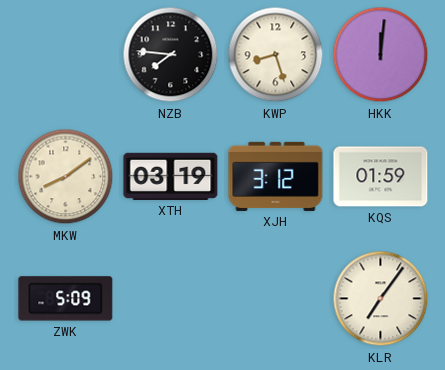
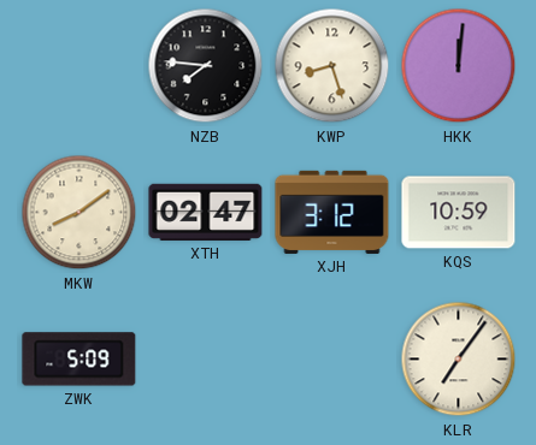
XTH: 03:19 -> 02:47 (206, 212)
KQS: 01:59 -> 10:59 (459, 213)
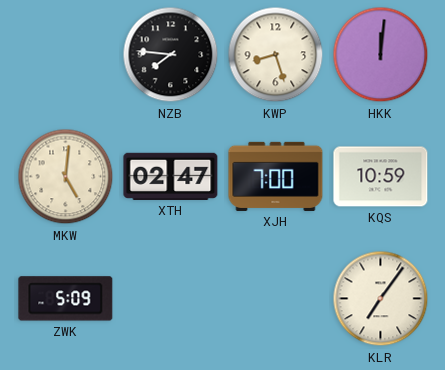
MKW: 8:09 -> 5:01 (66, 177)
XJH: 3:12 -> 7:00 (276, 176)
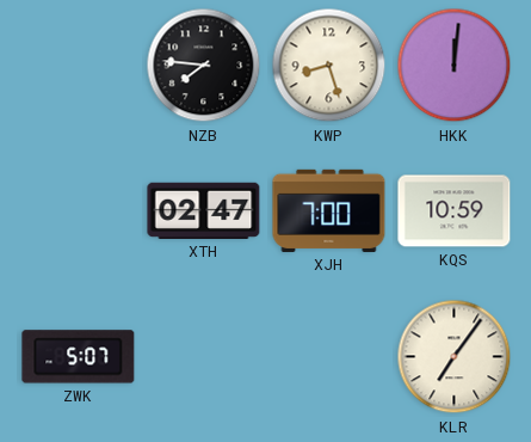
MKW: 5:01 -> none (66, 177)
ZWK: 5:09 -> 5:07 (79, 357)
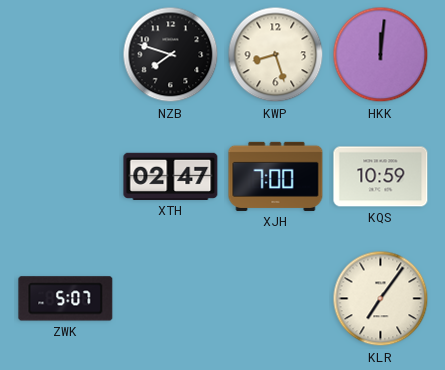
NZB: 7:46 -> 7:48 (171, 55)
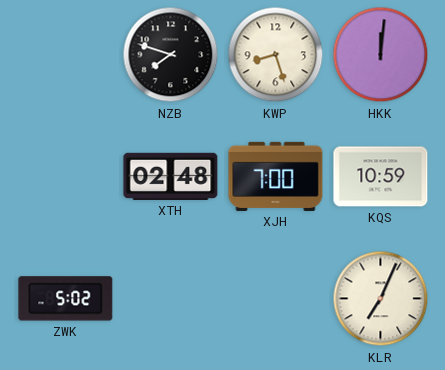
XTH: 02:47 -> 02:48 (171, 176)
ZWK: 5:07 -> 5:02 (66, 299)
KLR: 7:06 -> 7:04 (381, 299)
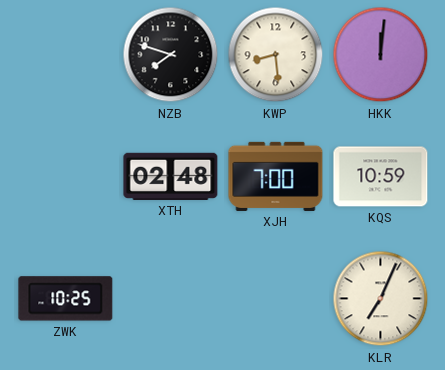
KWP: 8:27 -> 8:29 (276, 55)
ZWK: 5:02 -> 10:25 (66, 299)
